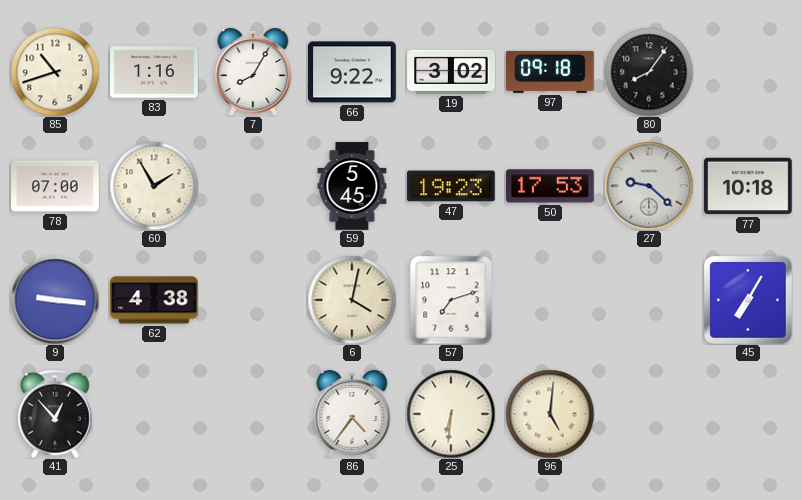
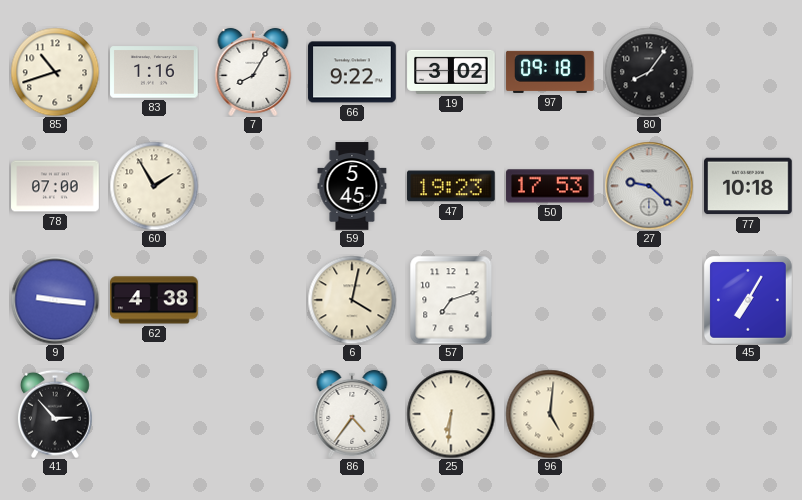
41: 12:53 -> 2:53 (55, 414)
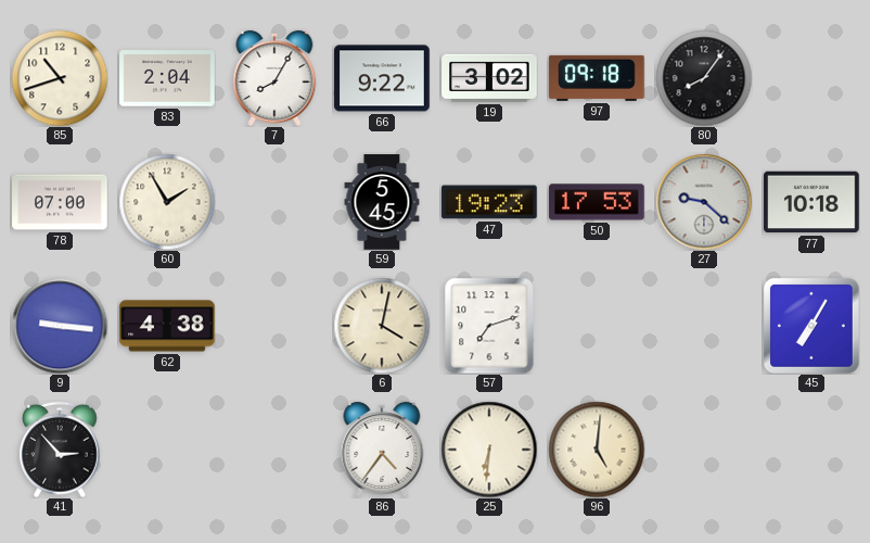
83: 1:16 -> 2:04 (167, 78)
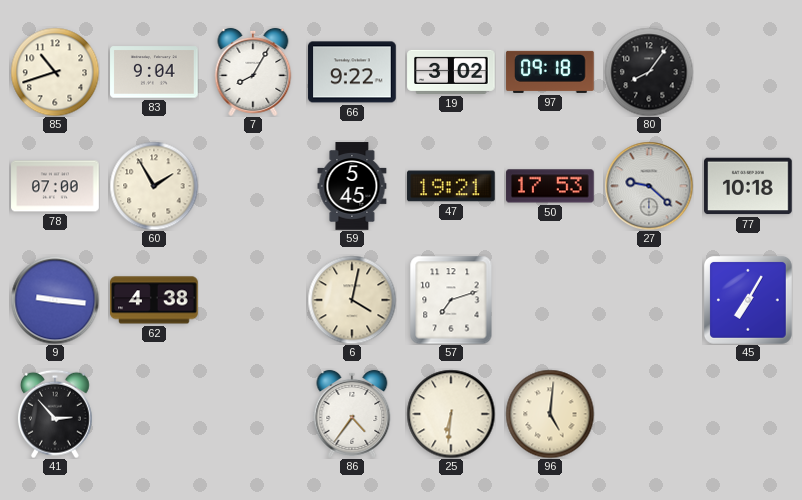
83: 2:04 -> 9:04 (154, 72)
47: 19:23 -> 19:21 (451, 186)
